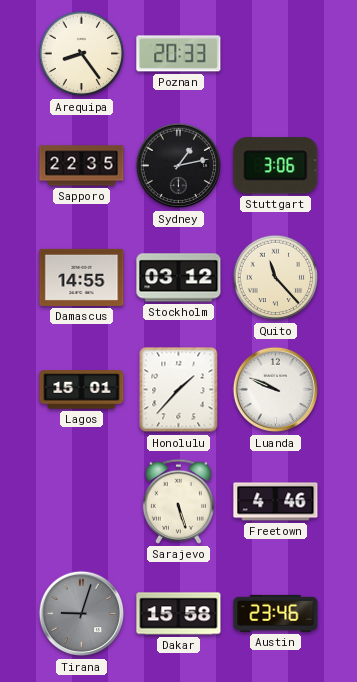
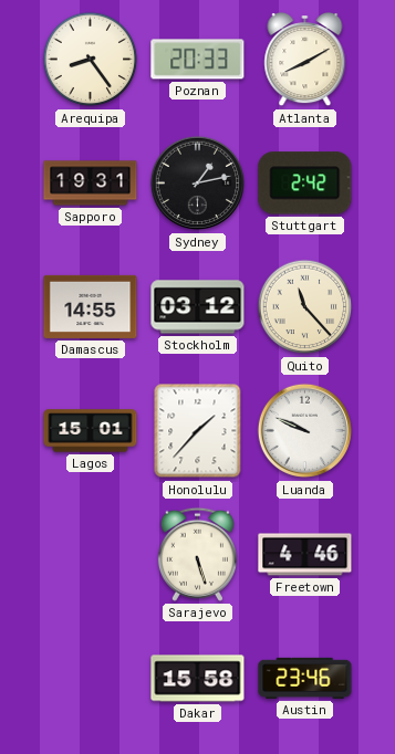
Atlanta: none -> 8:10 (305, 61)
Sapporo: 22:35 -> 19:31 (91, 184)
Stuttgart: 3:06 -> 2:42 (305, 184)
Tirana: 9:03 -> none (82, 614)
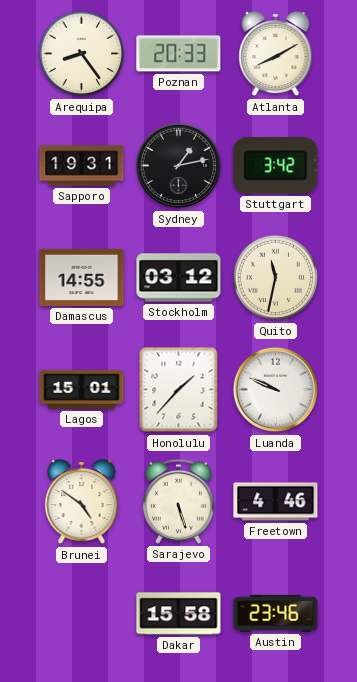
Stuttgart: 2:42 -> 3:42 (276, 166)
Quito: 11:23 -> 11:32 (276, 278)
Brunei: none -> 4:51 (82, 503)
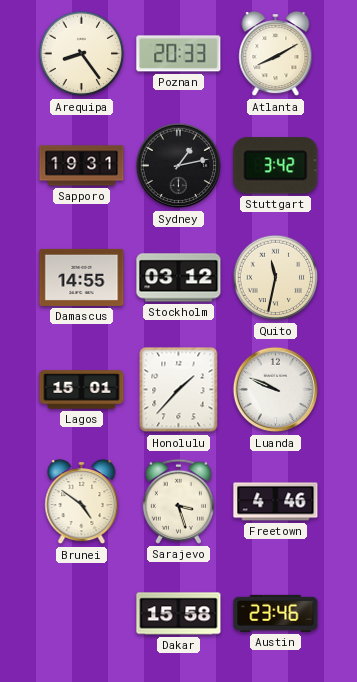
Sarajevo: 5:27 -> 3:27 (178, 501)
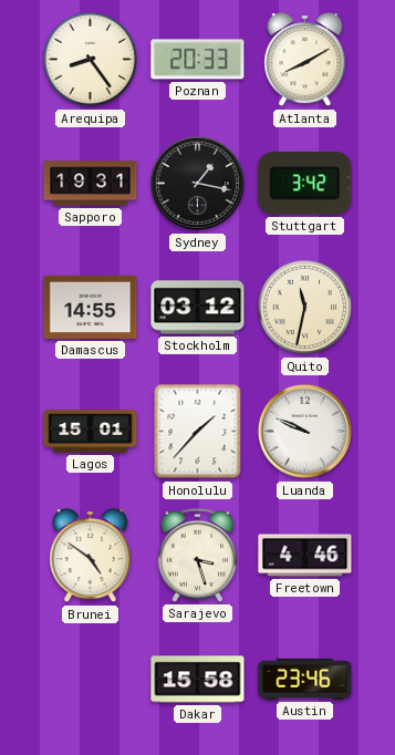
Sydney: 1:13 -> 1:17 (198, 184)
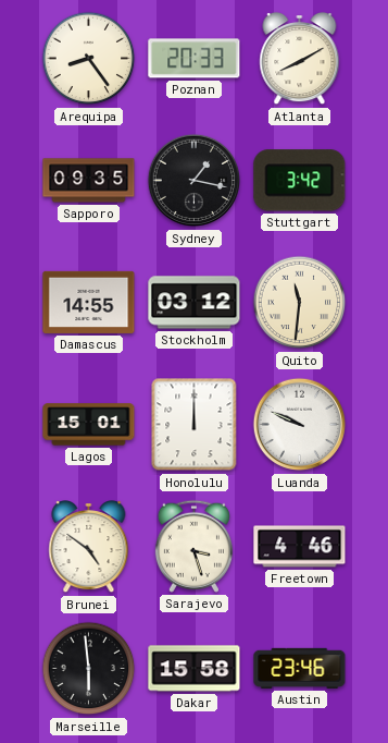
Sapporo: 19:31 -> 09:35 (89, 181)
Quito: 11:32 -> 11:31 (300, 303)
Honolulu: 1:37 -> 12:00 (195, 425)
Marseille: none -> 5:59 (89, 669)
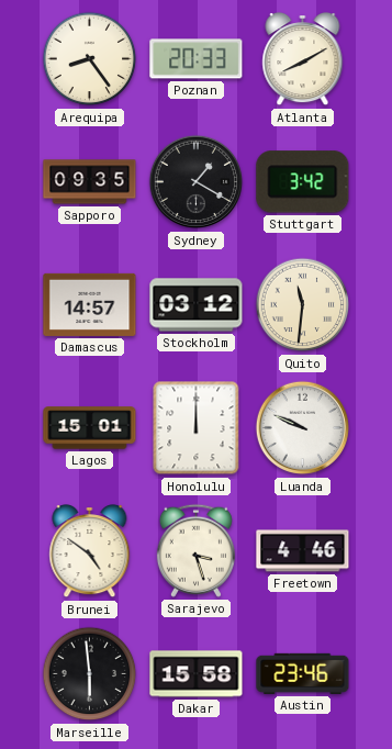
Sydney: 1:17 -> 1:20 (197, 182)
Damascus: 14:55 -> 14:57 (90, 304)
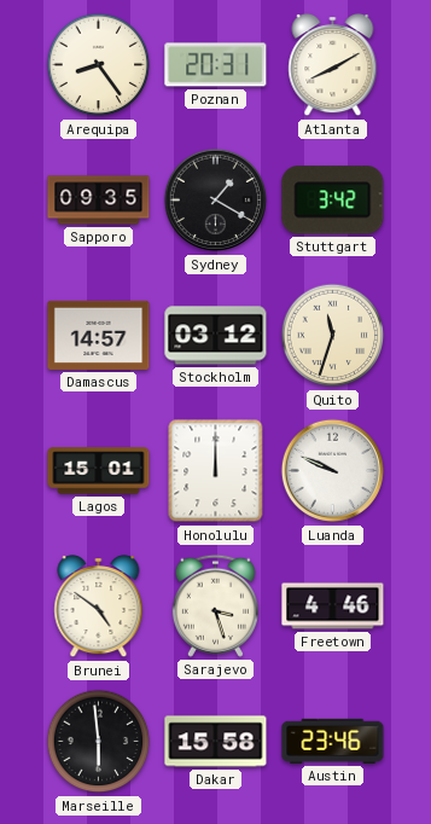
Poznan: 20:33 -> 20:31 (216, 65)
Quito: 11:31 -> 11:33 (333, 336)
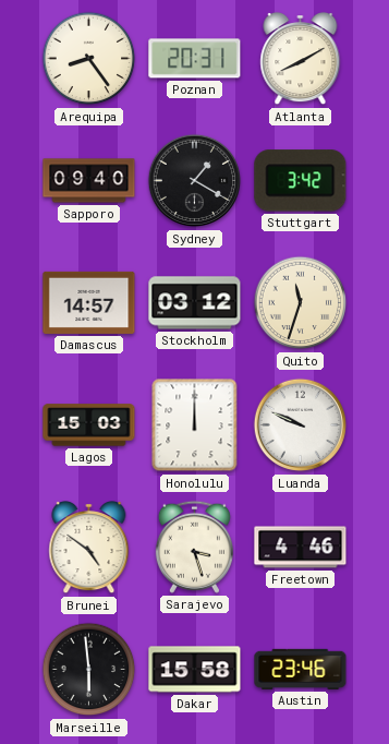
Sapporo: 09:35 -> 09:40 (89, 181)
Lagos: 15:01 -> 15:03 (89, 425)
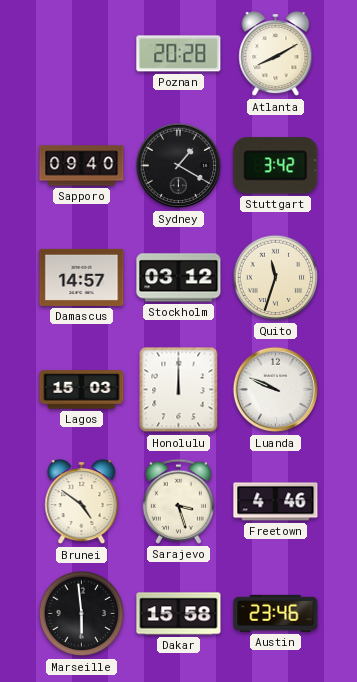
Arequipa: 8:24 -> none (89, 59)
Poznan: 20:31 -> 20:28 (179, 54)
